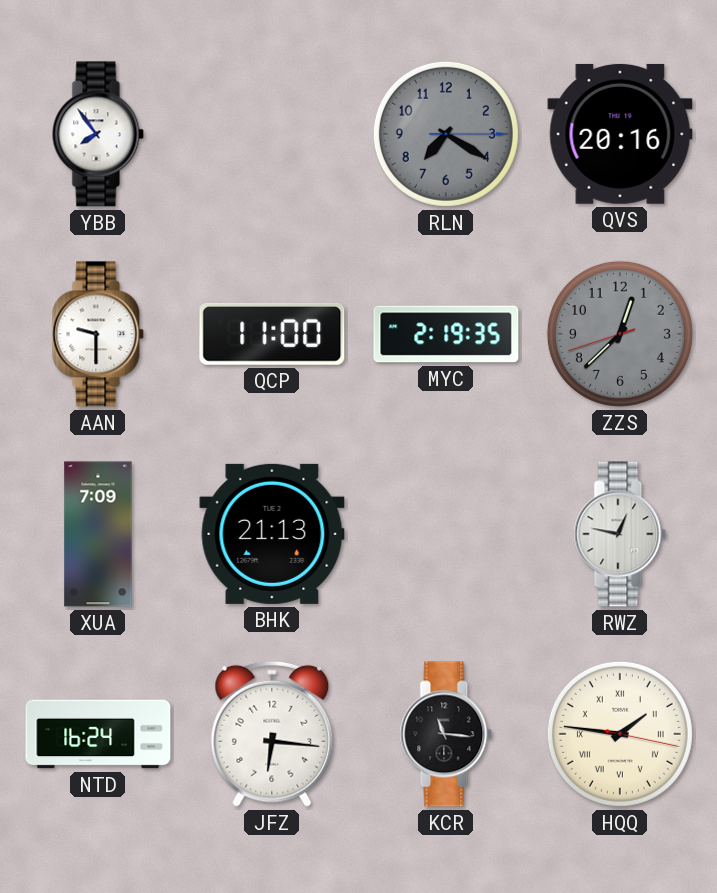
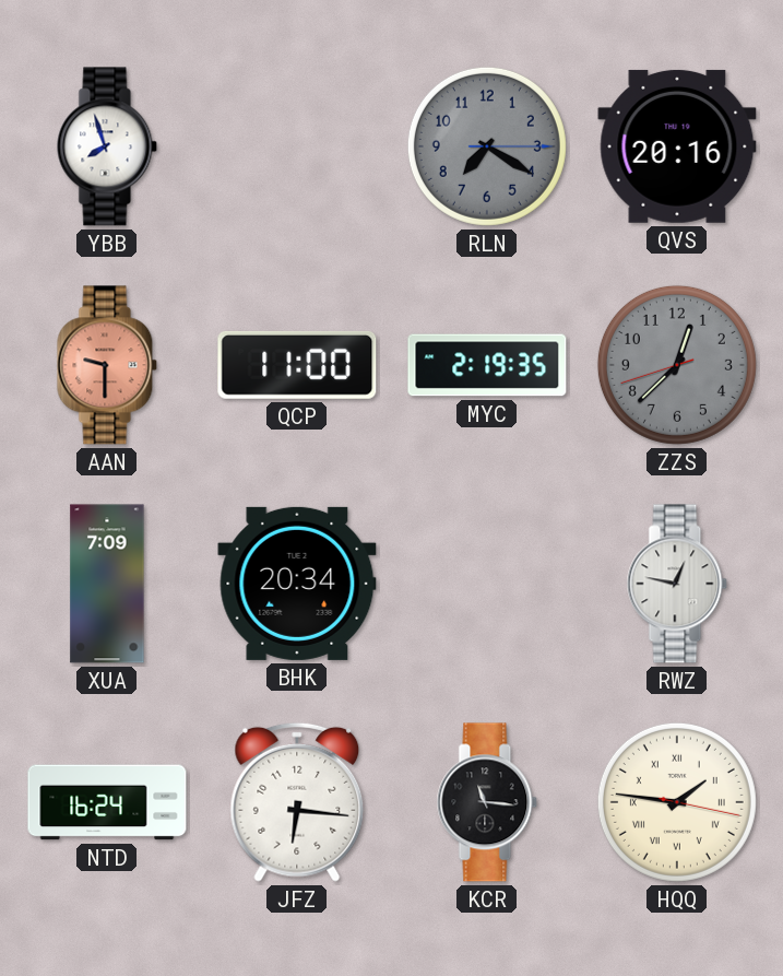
YBB: 7:54 -> 7:57 (107, 146)
AAN dial: white -> salmon (107, 365)
BHK: 21:13 -> 20:34 (297, 584)
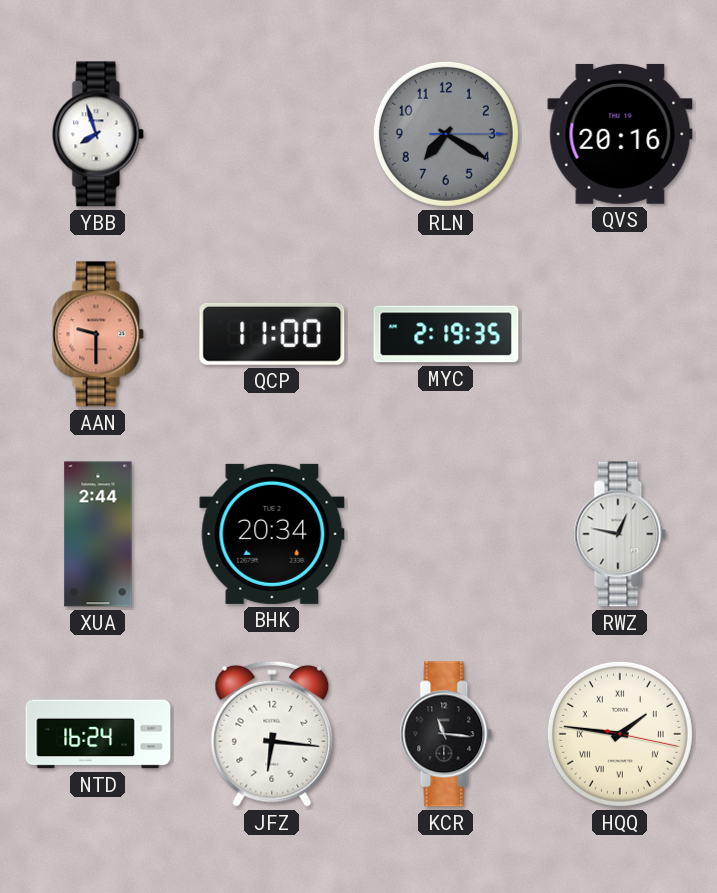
ZZS: 12:37 -> none (677, 365)
XUA: 7:09 -> 2:44 (98, 534)
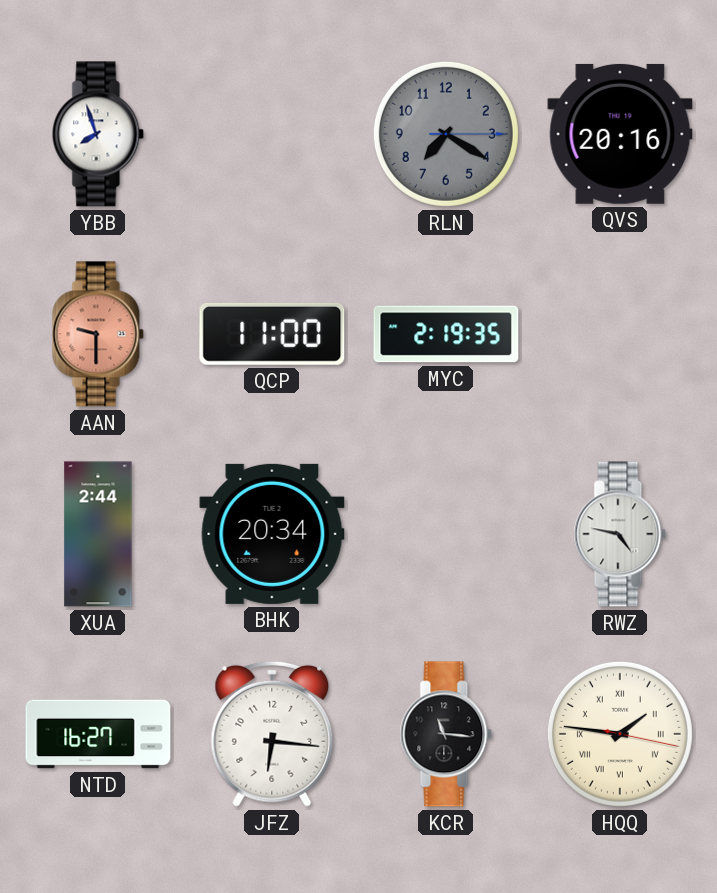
RWZ: 12:47 -> 4:47 (620, 534)
NTD: 16:24 -> 16:27 (98, 734)
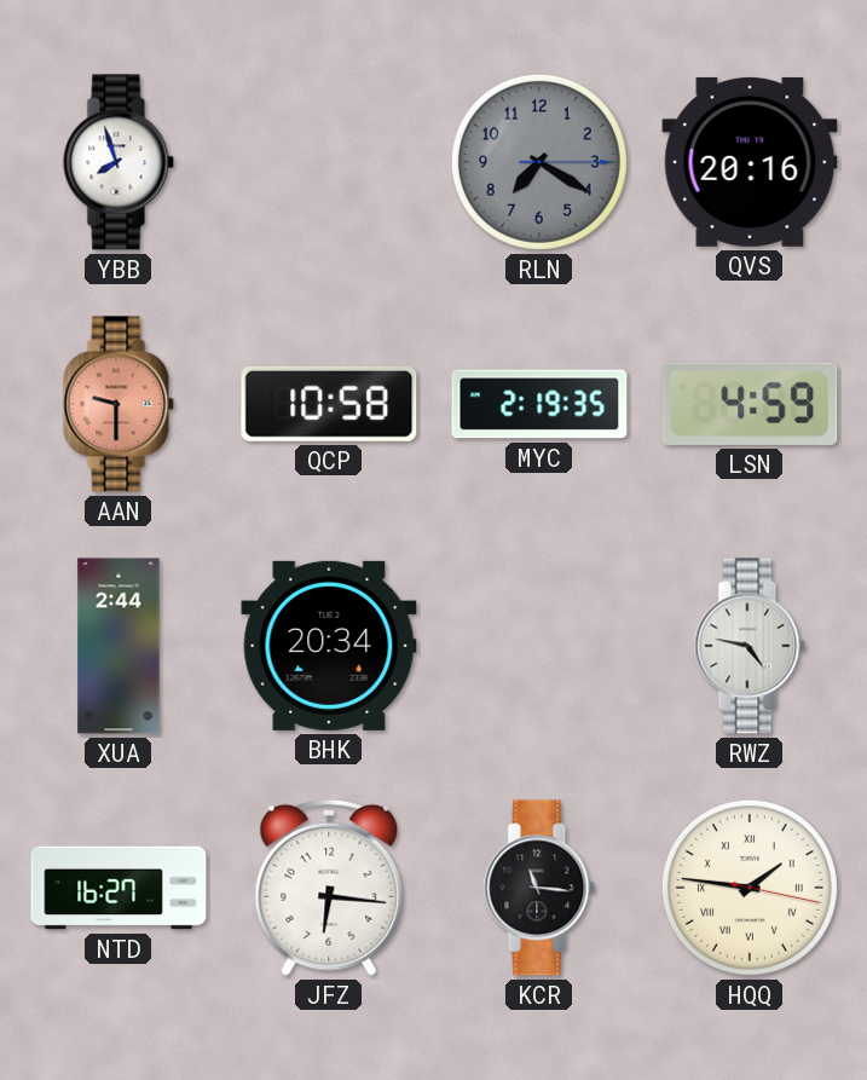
QCP: 11:00 -> 10:58 (329, 404)
LSN: none -> 4:59 (750, 404)
